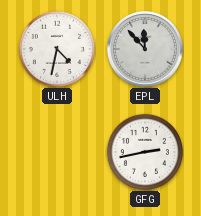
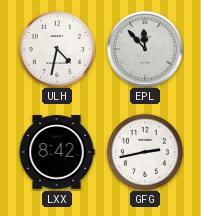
LXX: none -> 8:42 (57, 152)
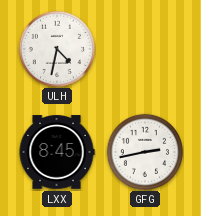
EPL: 11:53 -> none (146, 50)
LXX: 8:42 -> 8:45 (57, 152)
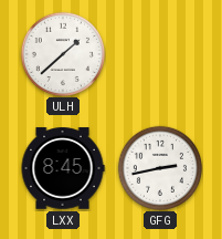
ULH: 4:32 -> 1:38 (62, 53)
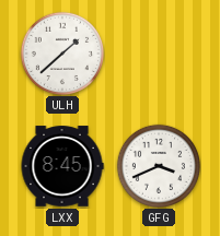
GFG: 2:43 -> 3:41 (158, 165)
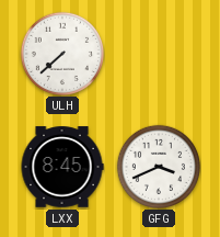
ULH: 1:38 -> 7:38 (61, 53)
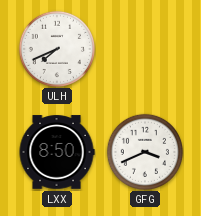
ULH: 7:38 -> 7:41 (56, 48)
LXX: 8:45 -> 8:50 (57, 152)
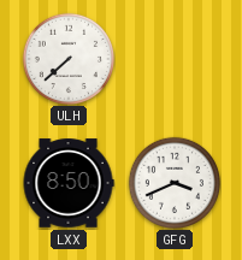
ULH: 7:41 -> 7:38 (67, 58)
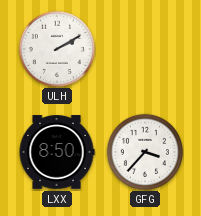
ULH: 7:38 -> 2:10 (56, 48)
GFG: 3:41 -> 3:37 (144, 151)
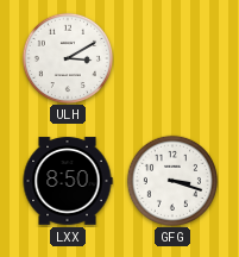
ULH: 2:10 -> 3:10 (67, 57)
GFG: 3:37 -> 3:18 (171, 180)
